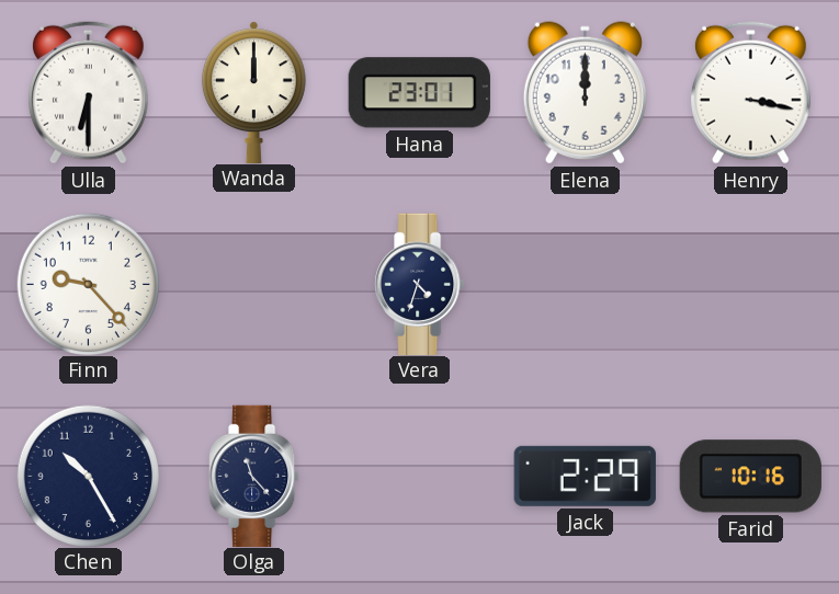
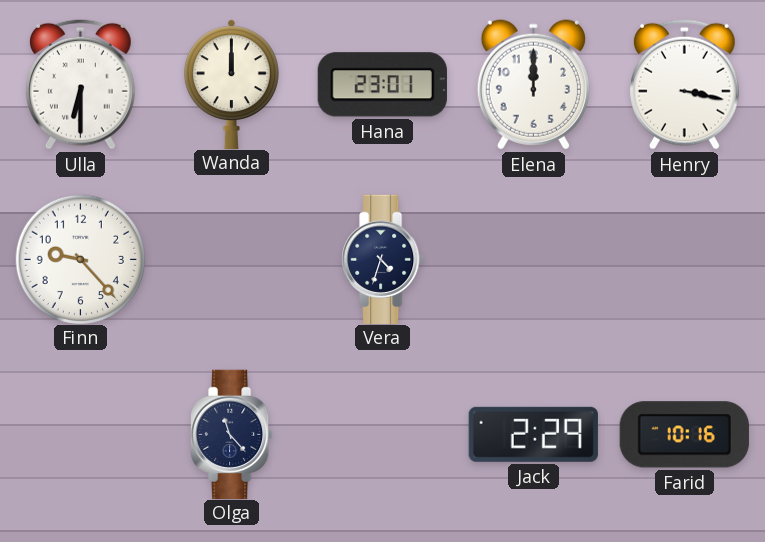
Chen: 10:25 -> none (88, 476)
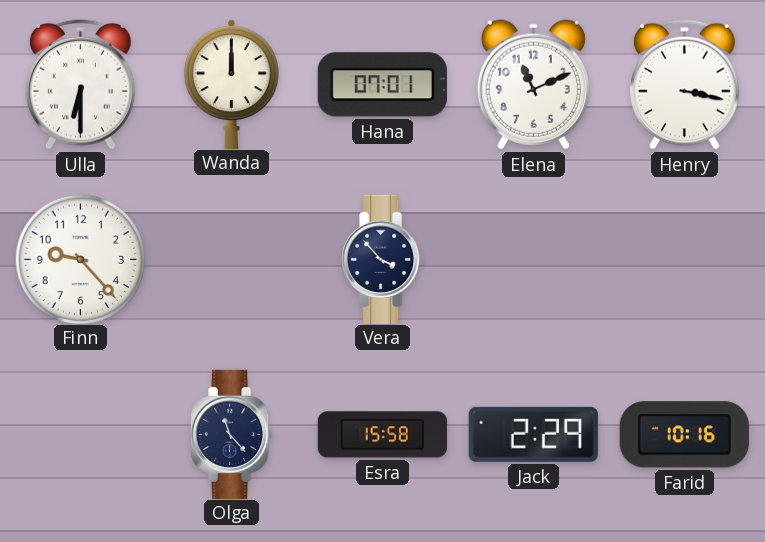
Hana: 23:01 -> 07:01 (382, 85)
Elena: 12:00 -> 11:11 (533, 85)
Vera: 4:33 -> 3:53 (383, 259)
Esra: none -> 15:58 (382, 435)
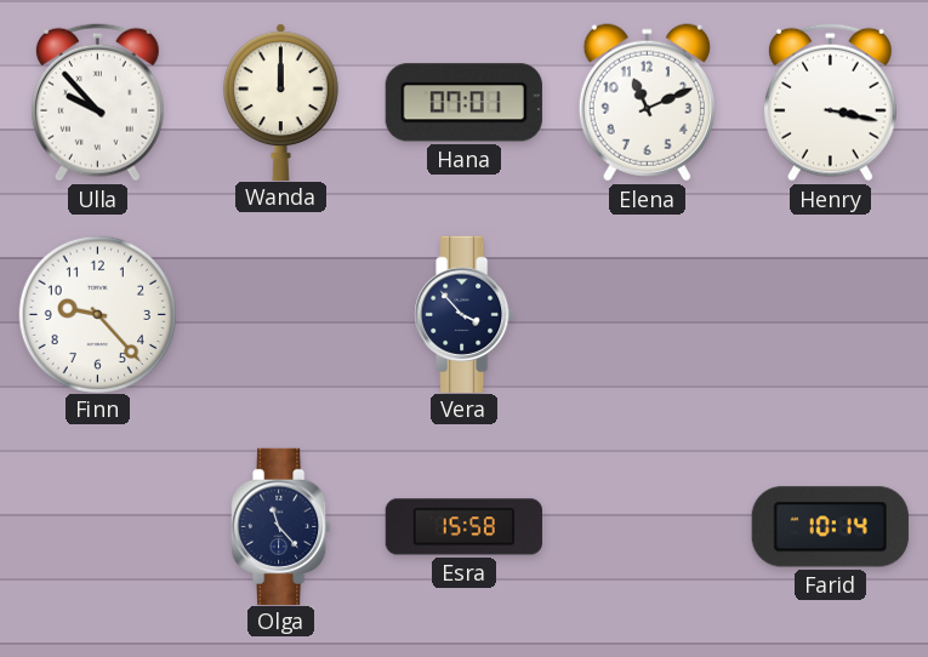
Ulla: 6:30 -> 9:53 (97, 102)
Jack: 2:29 -> none (533, 434)
Farid: 10:16 -> 10:14 (830, 527)
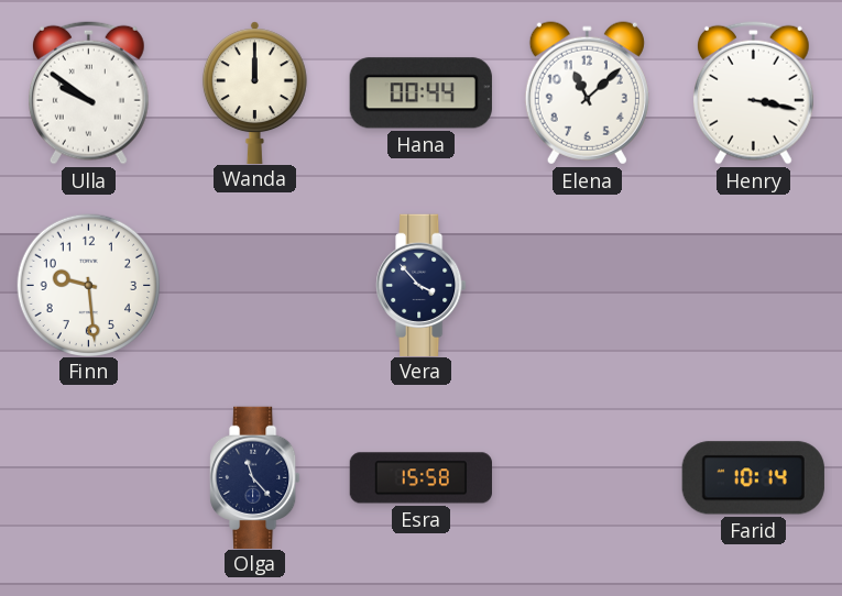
Ulla: 9:53 -> 9:51 (88, 92)
Hana: 07:01 -> 00:44 (420, 93)
Elena: 11:11 -> 11:08 (587, 93)
Finn: 9:23 -> 9:29 (88, 285)
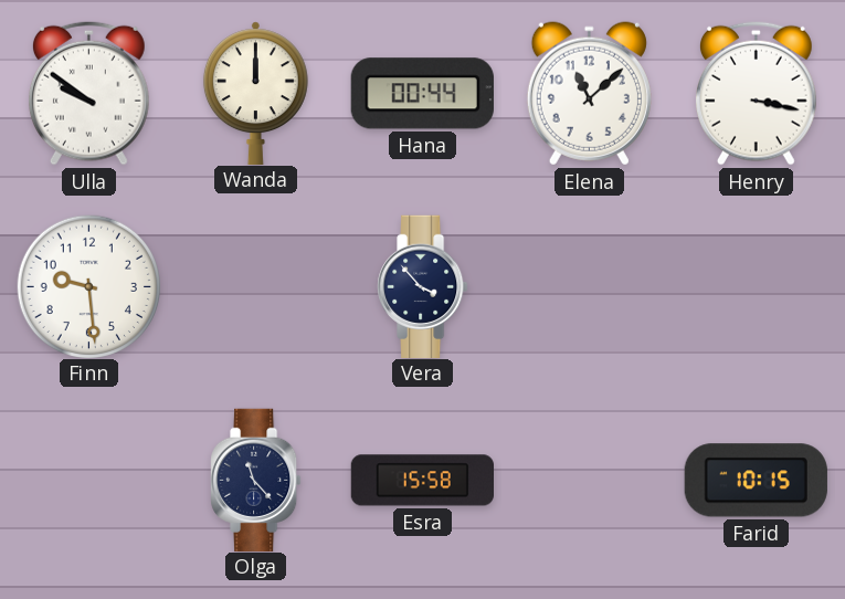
Farid: 10:14 -> 10:15 (756, 481)
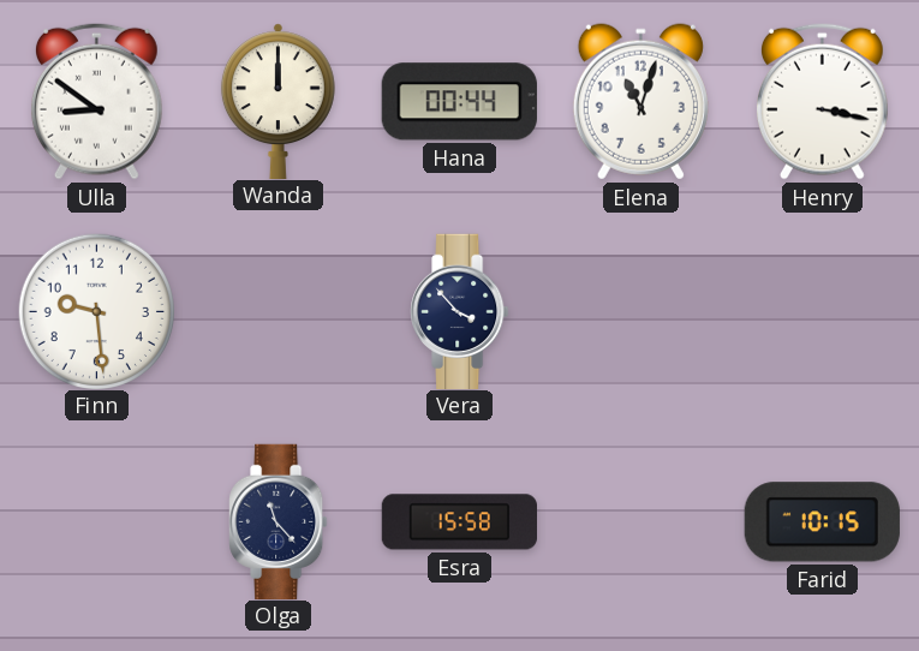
Ulla: 9:51 -> 8:51 (96, 101)
Elena: 11:08 -> 11:03 (640, 102)
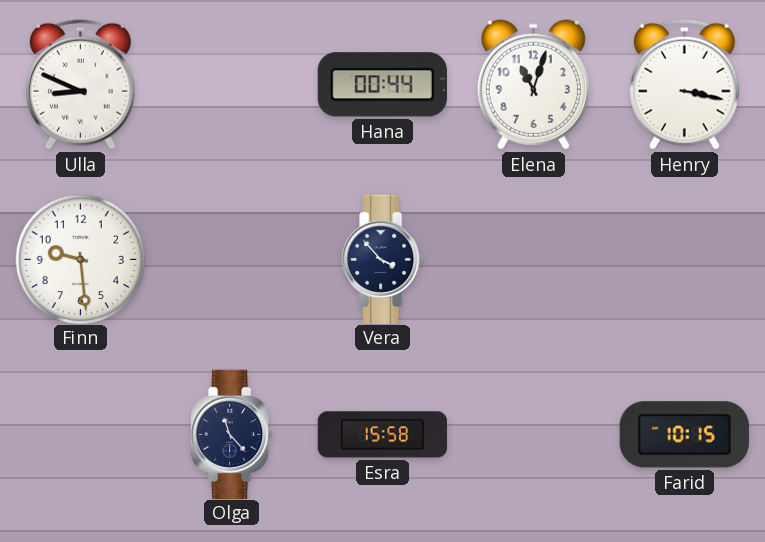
Ulla: 8:51 -> 8:49 (80, 84)
Wanda: 12:00 -> none (278, 101)
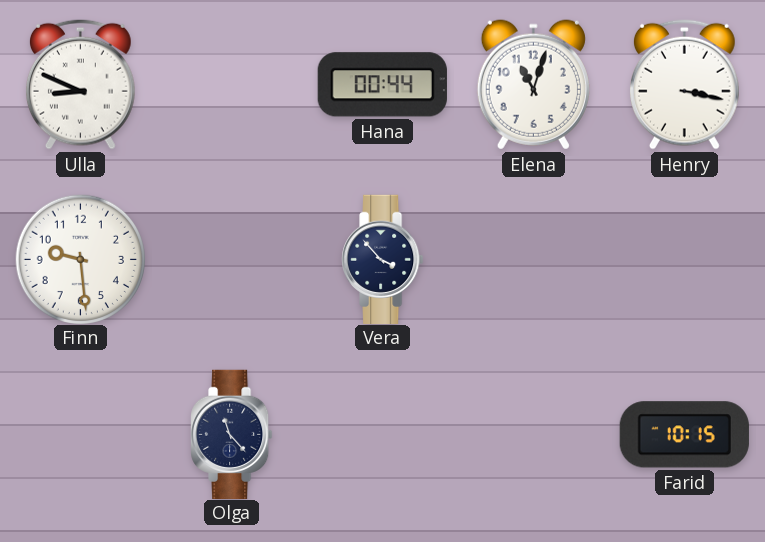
Esra: 15:58 -> none (382, 435)
